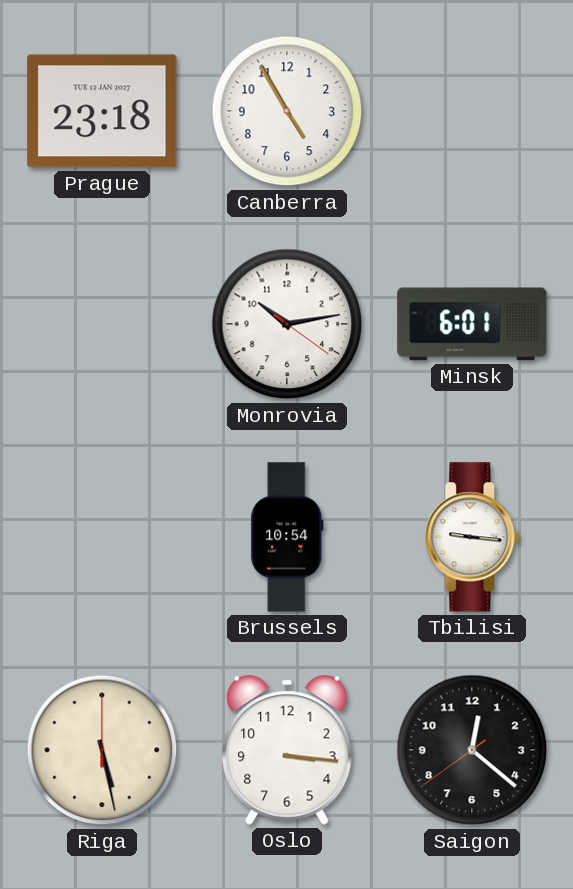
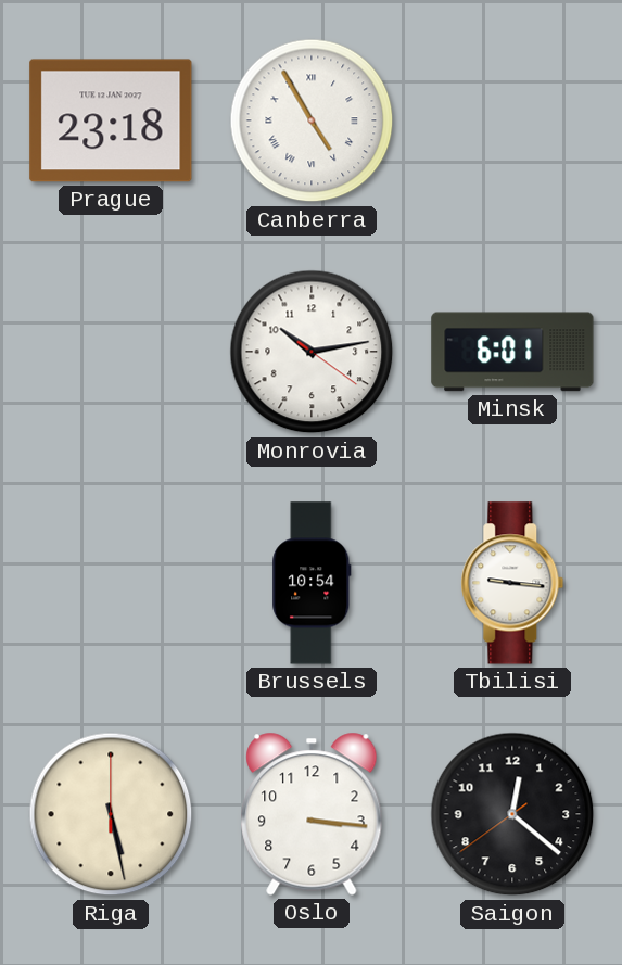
Canberra numerals: Arabic -> Roman (312, 120)
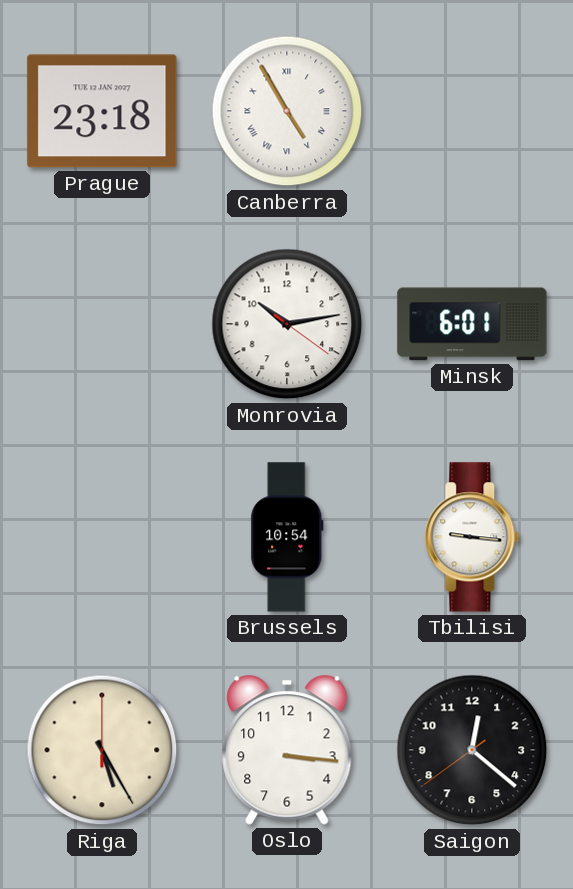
Riga: 5:28 -> 5:25 (102, 750)
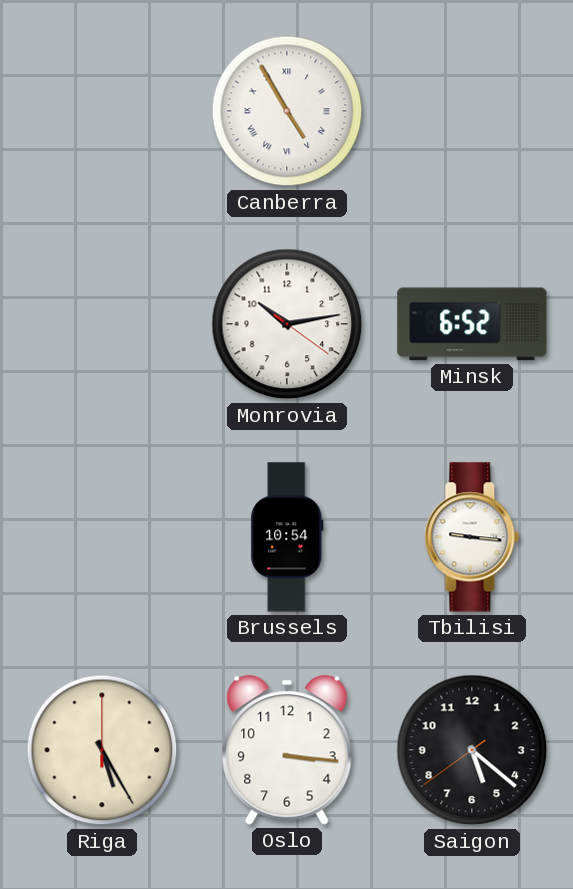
Prague: 23:18 -> none (102, 111)
Minsk: 6:01 -> 6:52 (472, 324)
Saigon: 12:21 -> 5:21 (472, 750)
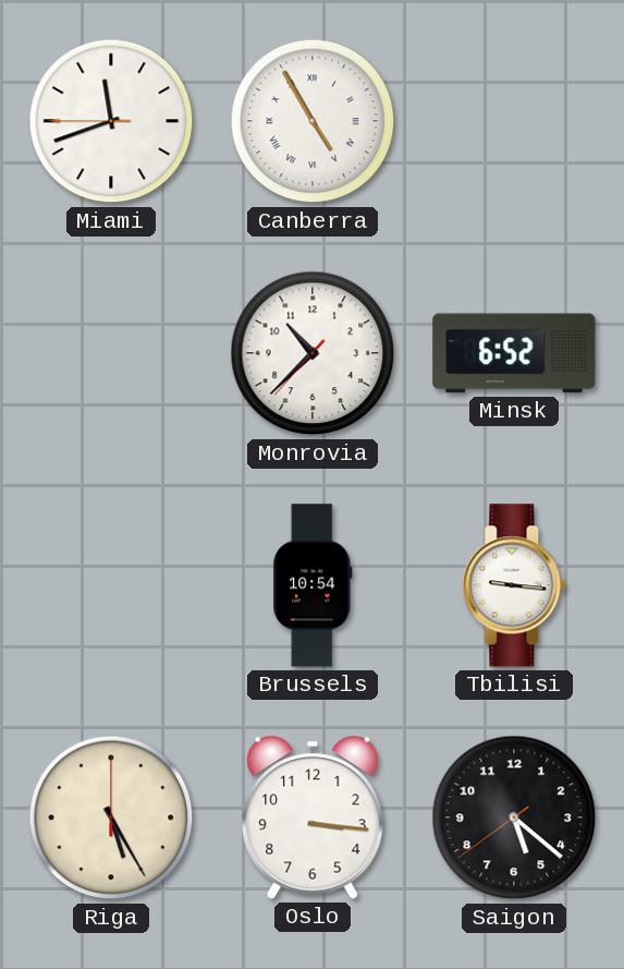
Miami: none -> 11:41 (111, 121)
Monrovia: 10:13 -> 10:37 (313, 353)
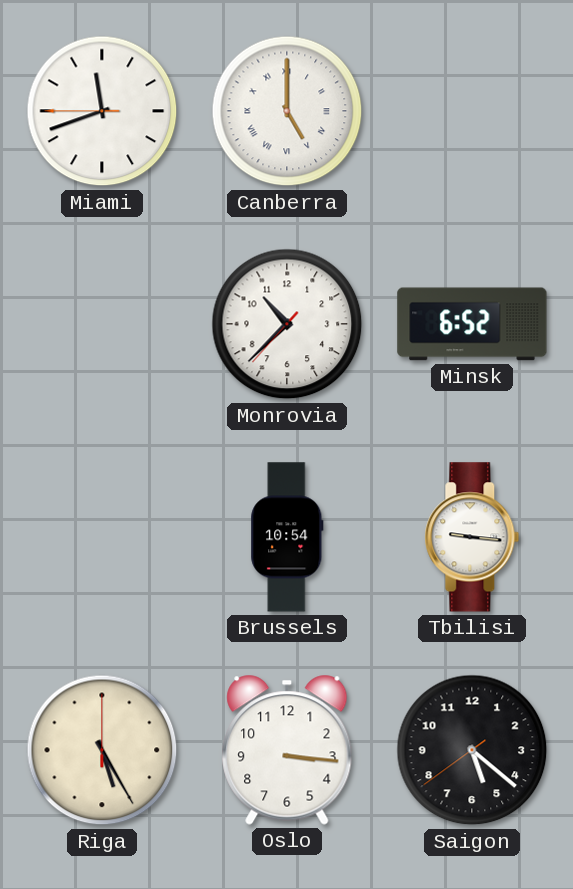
Canberra: 4:55 -> 5:00 (287, 111)
